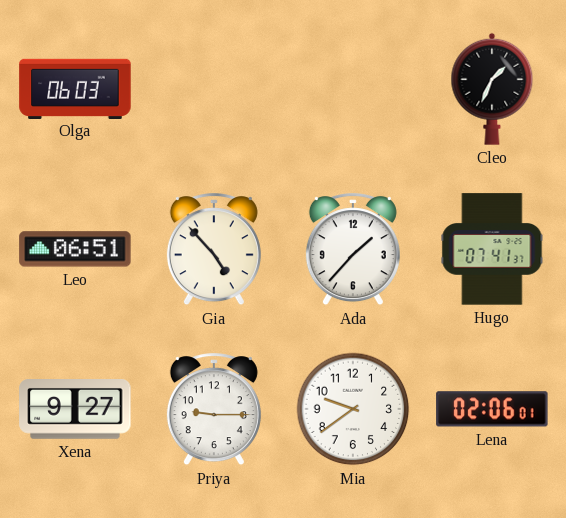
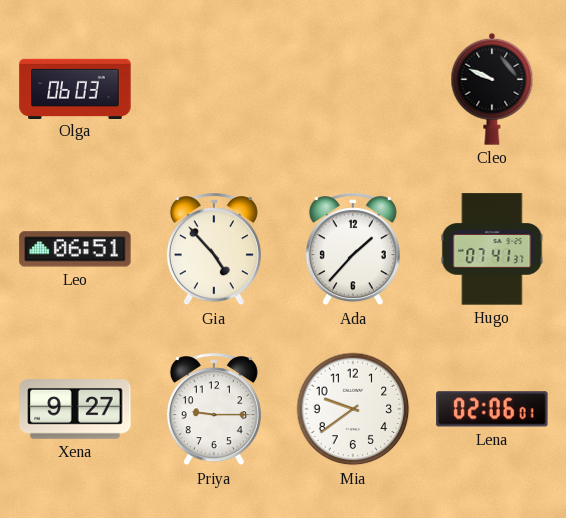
Cleo: 1:34 -> 9:49 (492, 89)
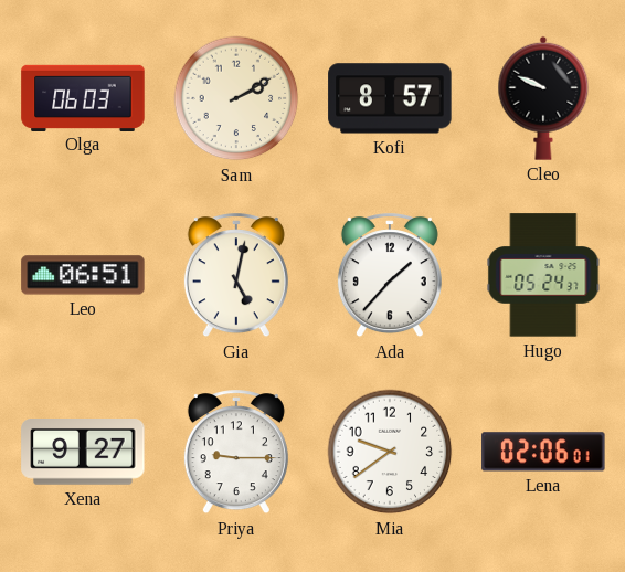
Sam: none -> 2:10 (236, 98)
Kofi: none -> 8:57 (390, 98)
Gia: 4:53 -> 5:02 (236, 276)
Hugo: 07:41 -> 05:24 (543, 275)
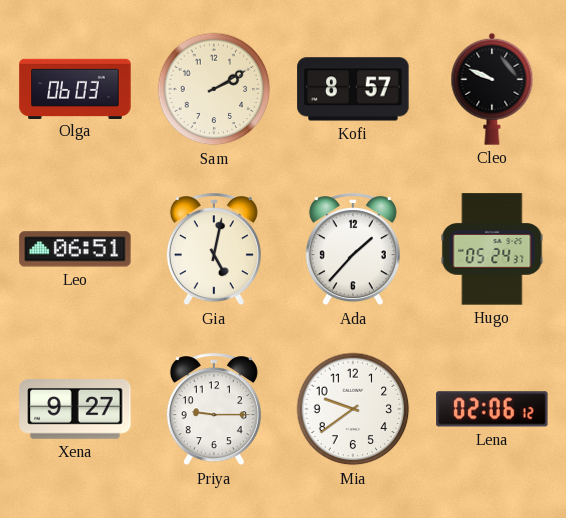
Lena: 02:06:01 -> 02:06:12 (492, 409)
